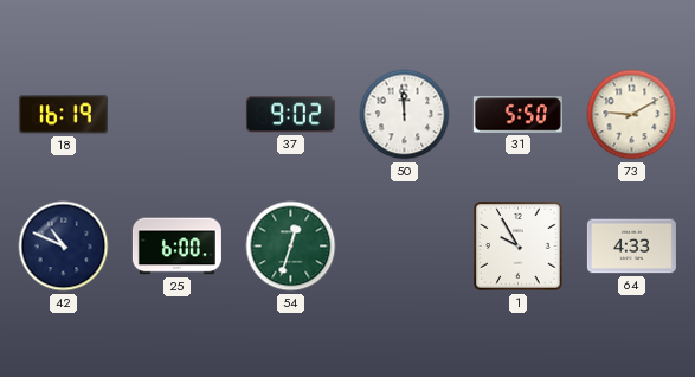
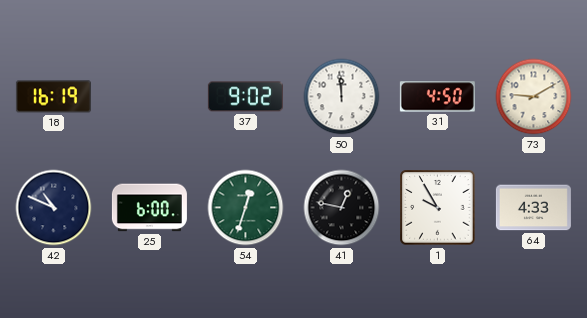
31: 5:50 -> 4:50 (437, 97)
41: none -> 12:47 (342, 208)
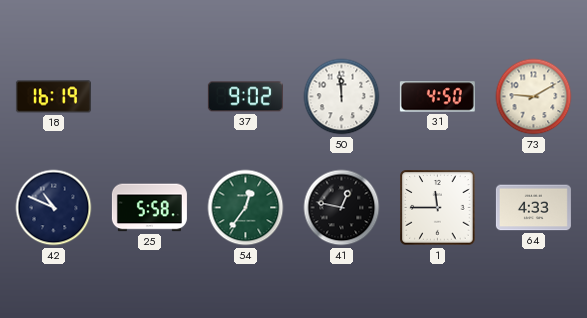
25: 6:00 -> 5:58 (149, 208)
54: 12:33 -> 12:36 (246, 208)
1: 9:55 -> 11:45 (438, 208)
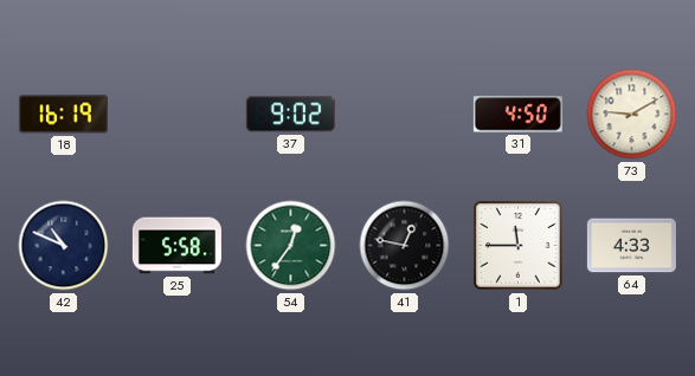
50: 11:59 -> none (342, 97)
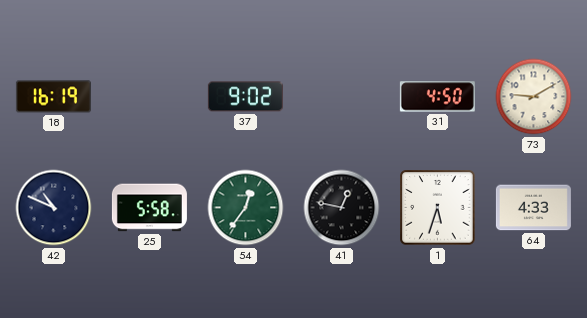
1: 11:45 -> 5:33 (438, 208)
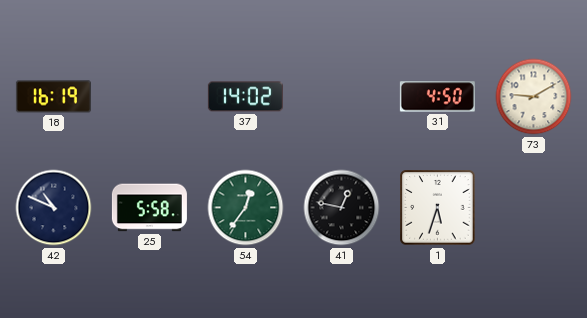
37: 9:02 -> 14:02 (245, 97)
64: 4:33 -> none (533, 208)
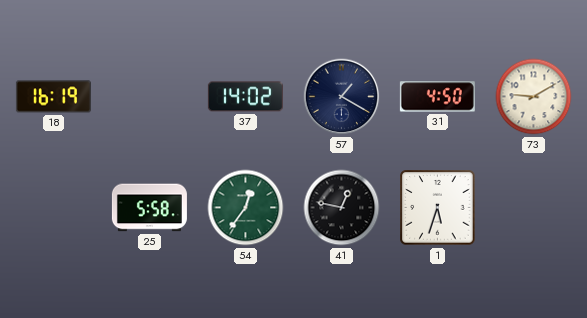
57: none -> 1:20 (342, 97)
42: 10:49 -> none (54, 208)
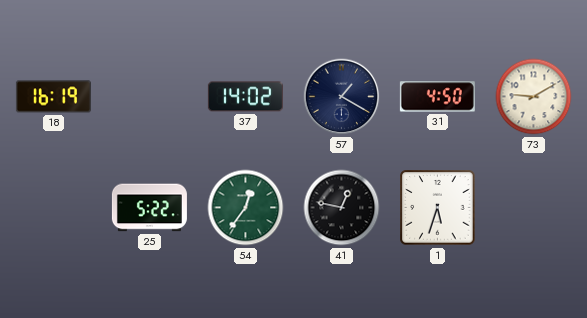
25: 5:58 -> 5:22 (149, 208)
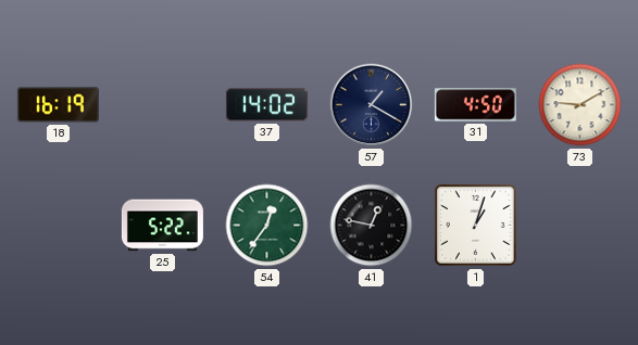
1: 5:33 -> 1:03 (476, 226)
